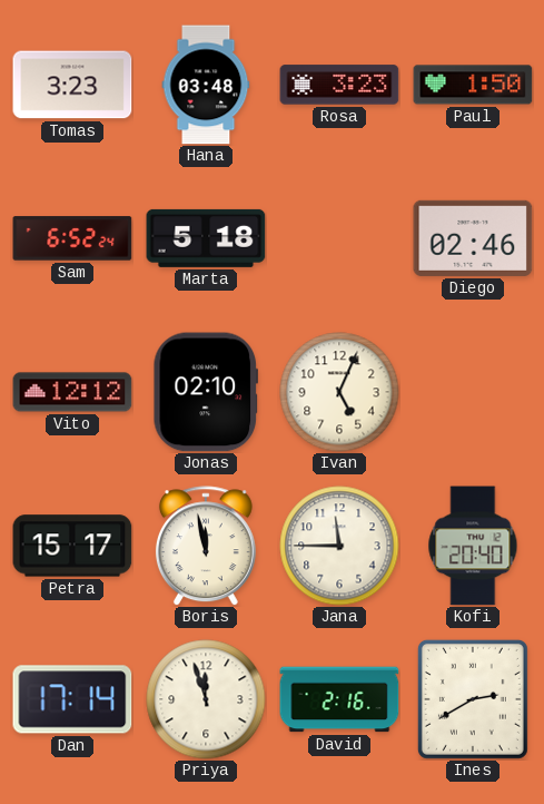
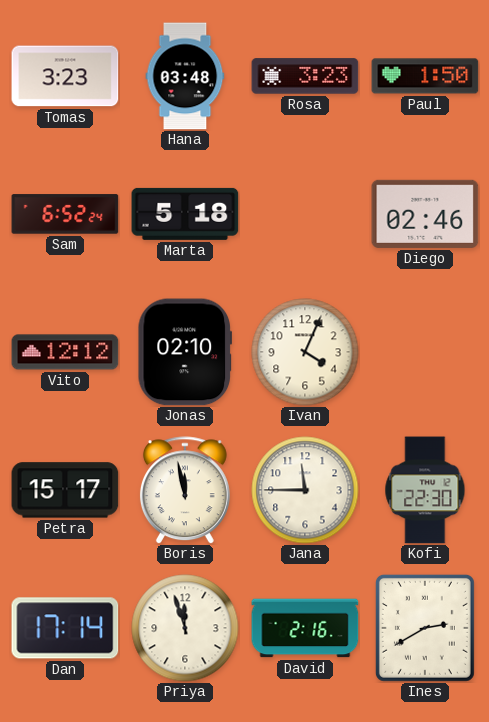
Ivan: 5:04 -> 4:04 (305, 352)
Kofi: 20:40 -> 22:30 (425, 490)
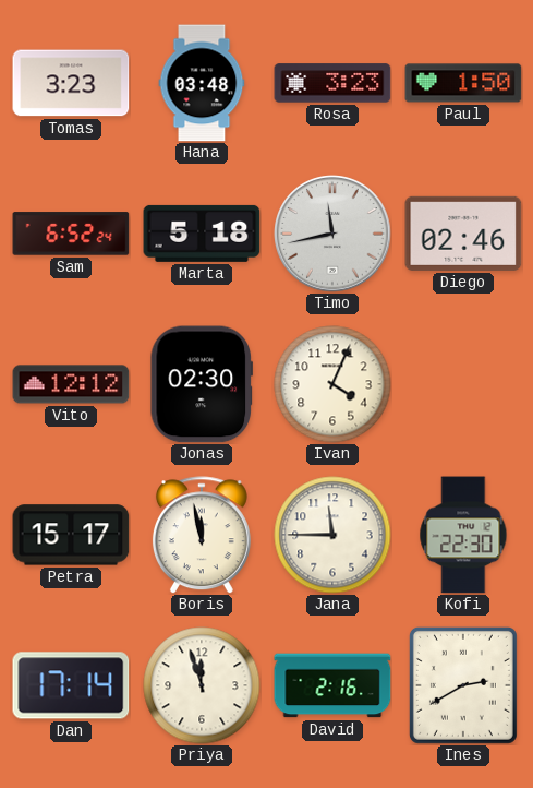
Timo: none -> 11:43 (332, 234)
Jonas: 02:10 -> 02:30 (201, 384)
